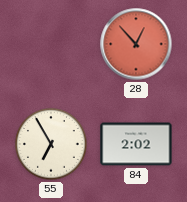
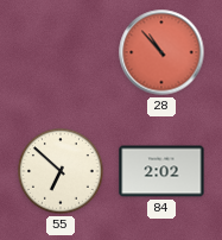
28: 12:53 -> 10:53 (161, 52)
55: 6:55 -> 6:52 (62, 172)
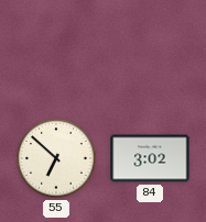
28: 10:53 -> none (161, 52)
84: 2:02 -> 3:02 (150, 158)
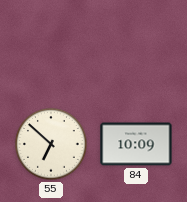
84: 3:02 -> 10:09 (136, 144)
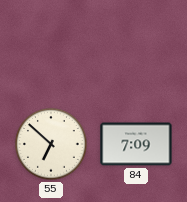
84: 10:09 -> 7:09 (136, 144)
